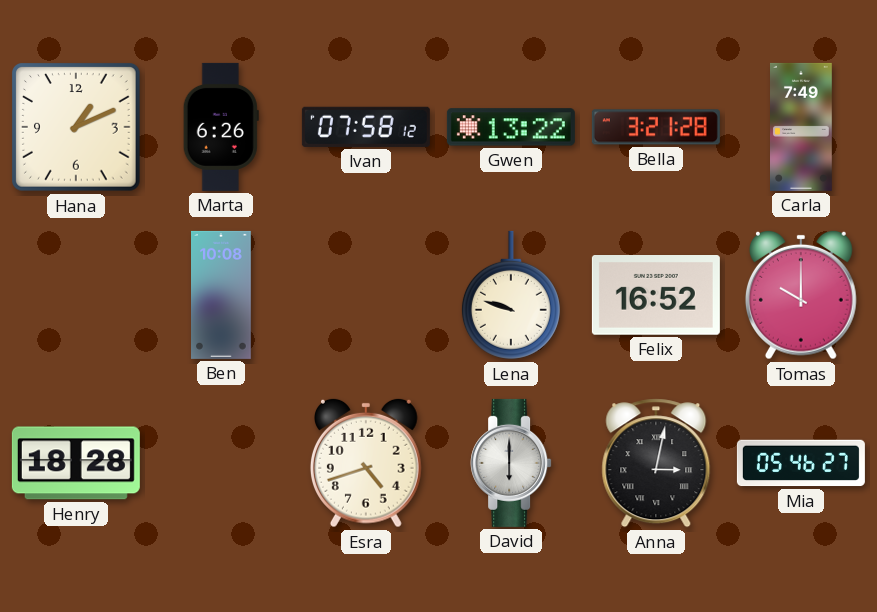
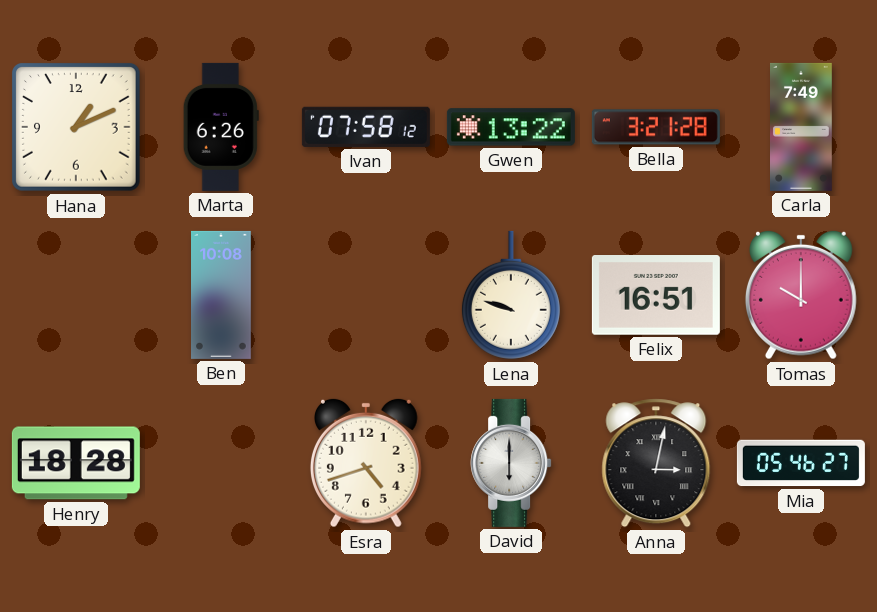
Felix: 16:52 -> 16:51 (656, 296)
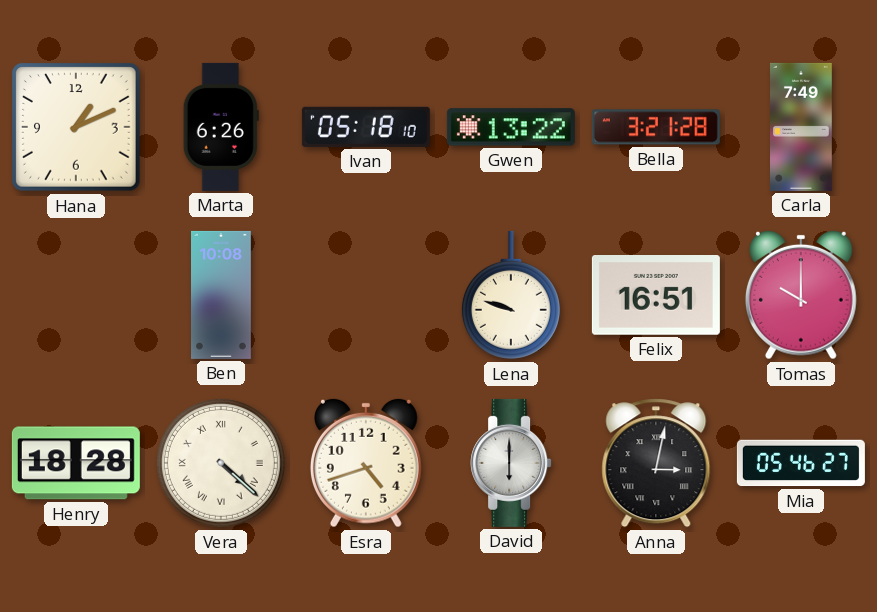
Ivan: 07:58 -> 05:18 (366, 127)
Vera: none -> 4:22 (221, 463)
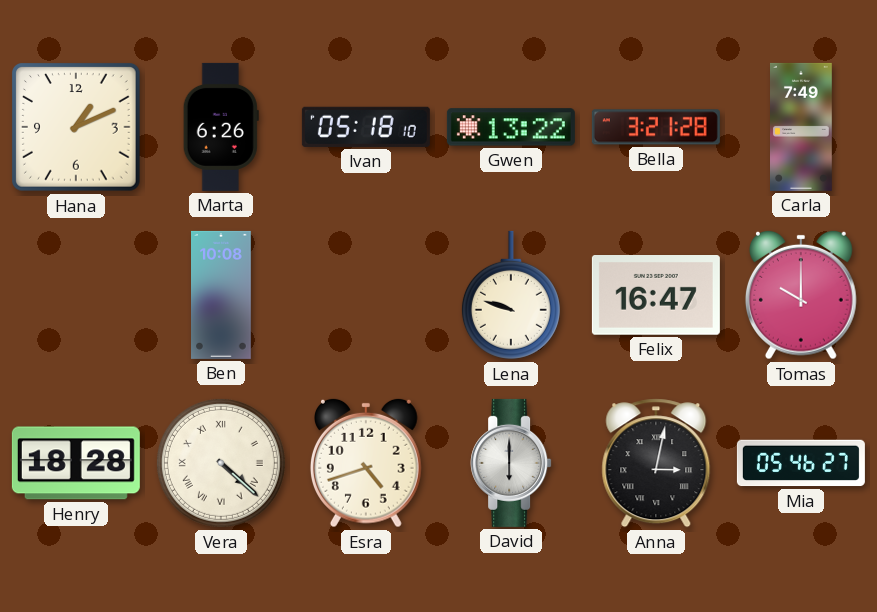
Felix: 16:51 -> 16:47 (656, 296)
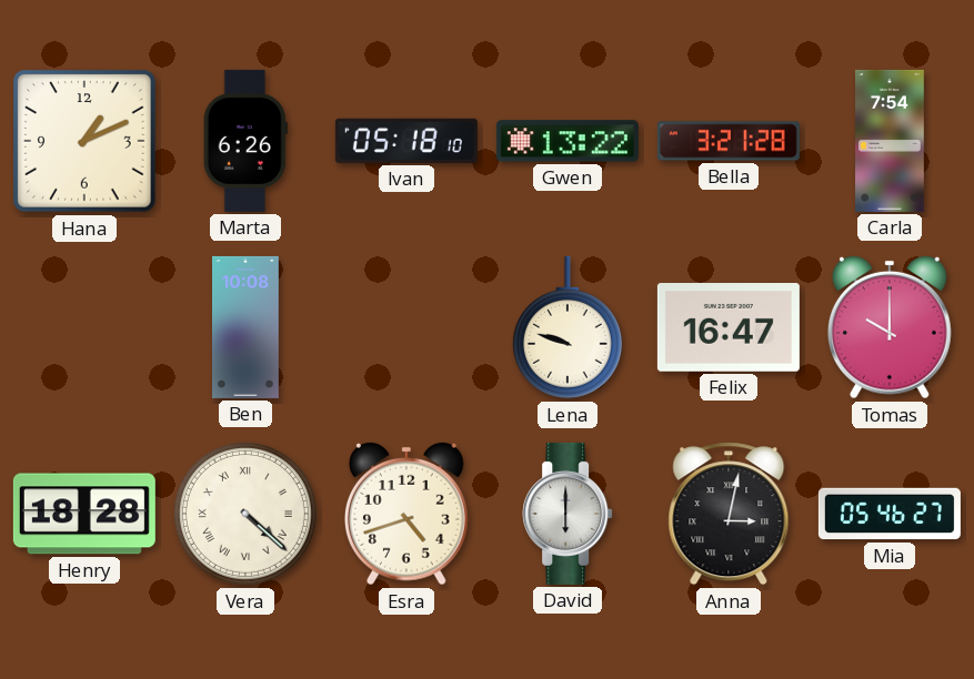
Carla: 7:49 -> 7:54 (891, 141)
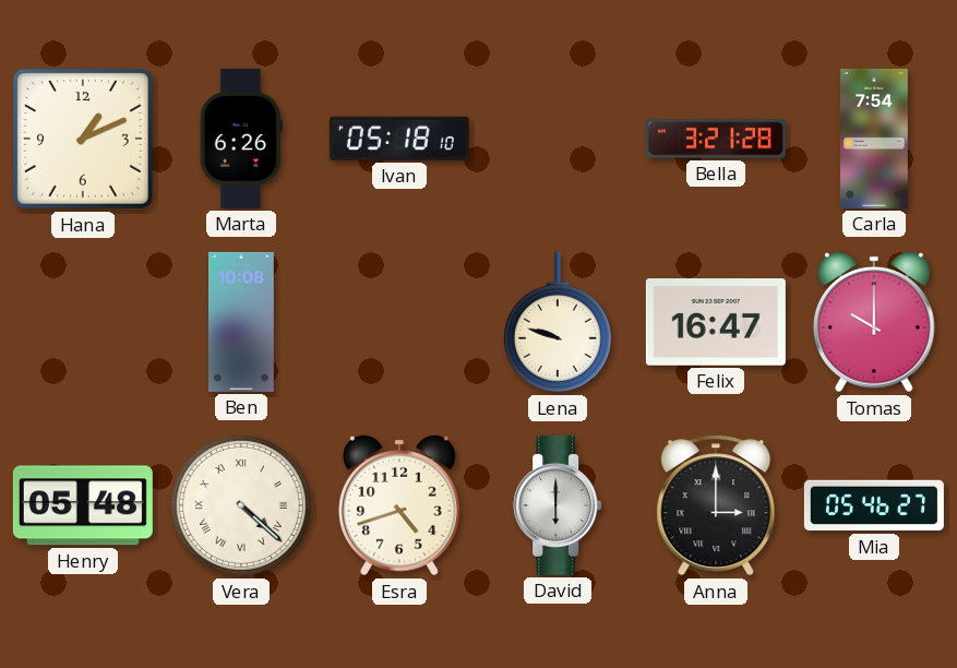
Gwen: 13:22 -> none (568, 141)
Henry: 18:28 -> 05:48 (83, 505)
Anna: 3:02 -> 3:00 (716, 505)
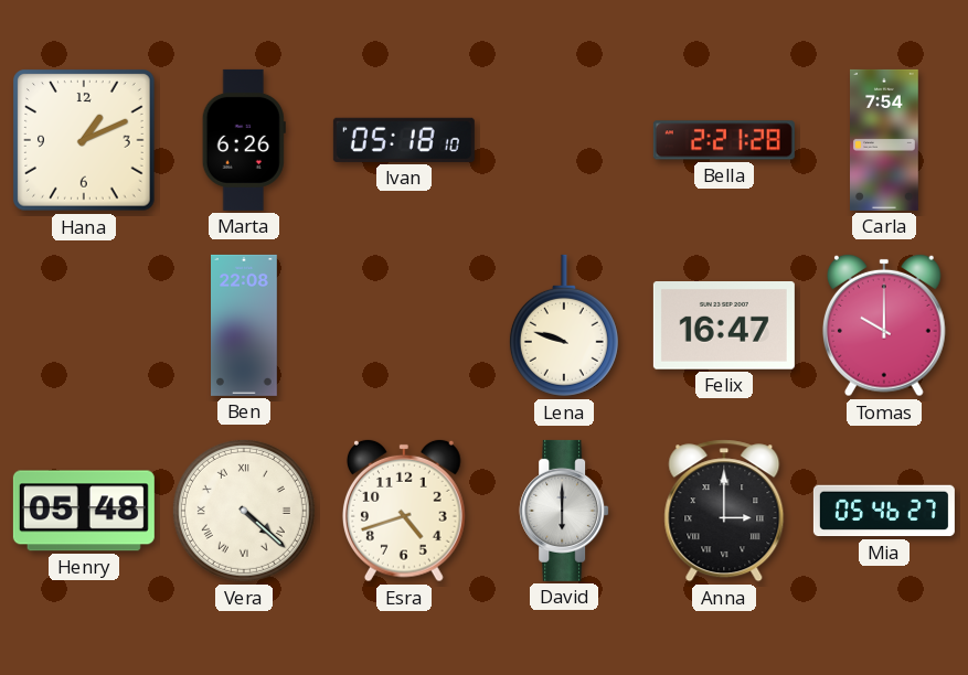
Bella: 3:21 -> 2:21 (724, 140)
Ben: 10:08 -> 22:08 (245, 325)
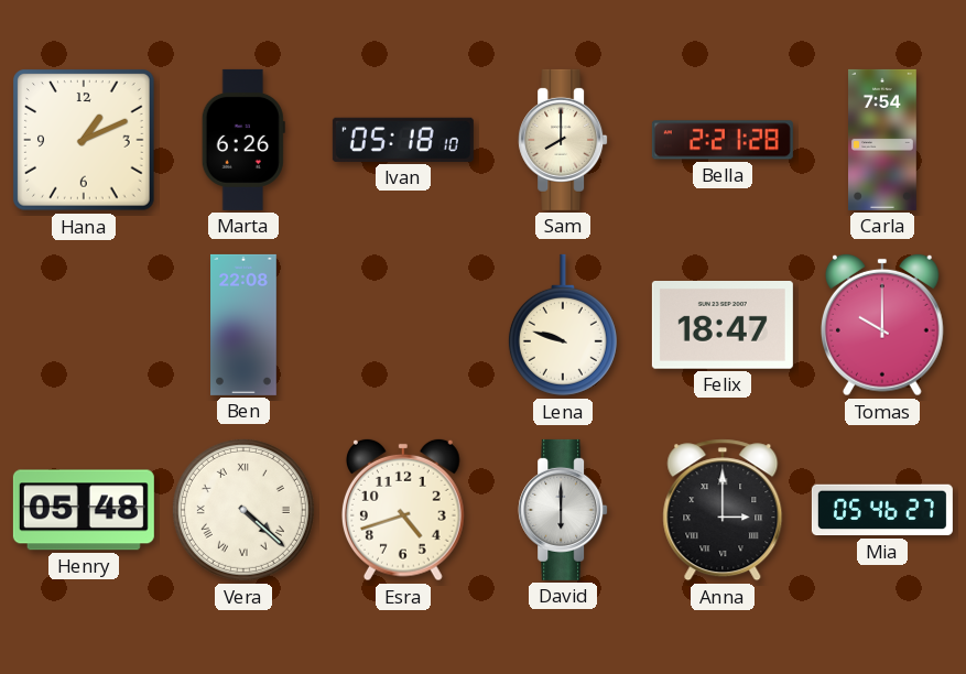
Sam: none -> 8:00 (563, 140)
Felix: 16:47 -> 18:47 (723, 326)
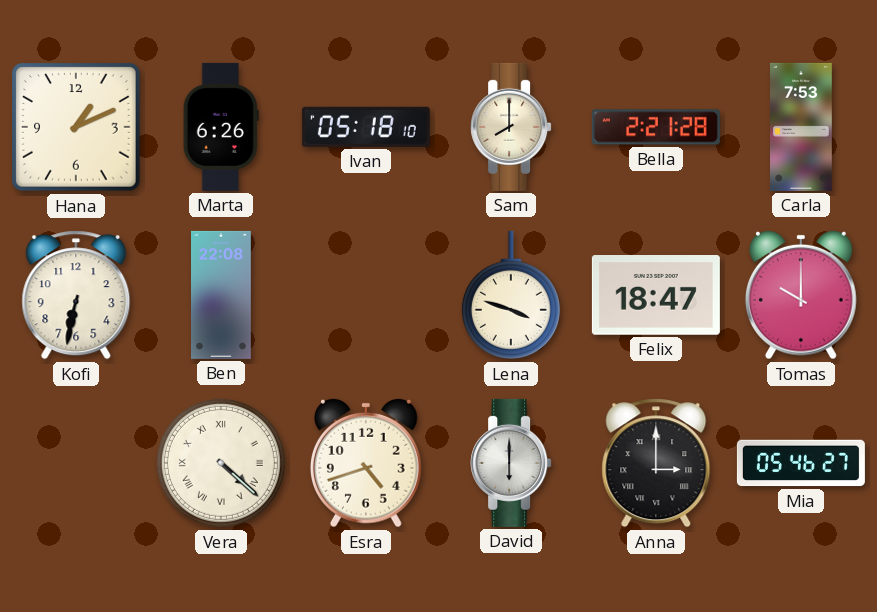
Carla: 7:54 -> 7:53 (802, 127)
Kofi: none -> 6:32 (76, 295)
Lena: 9:48 -> 3:48 (511, 295)
Henry: 05:48 -> none (84, 510)
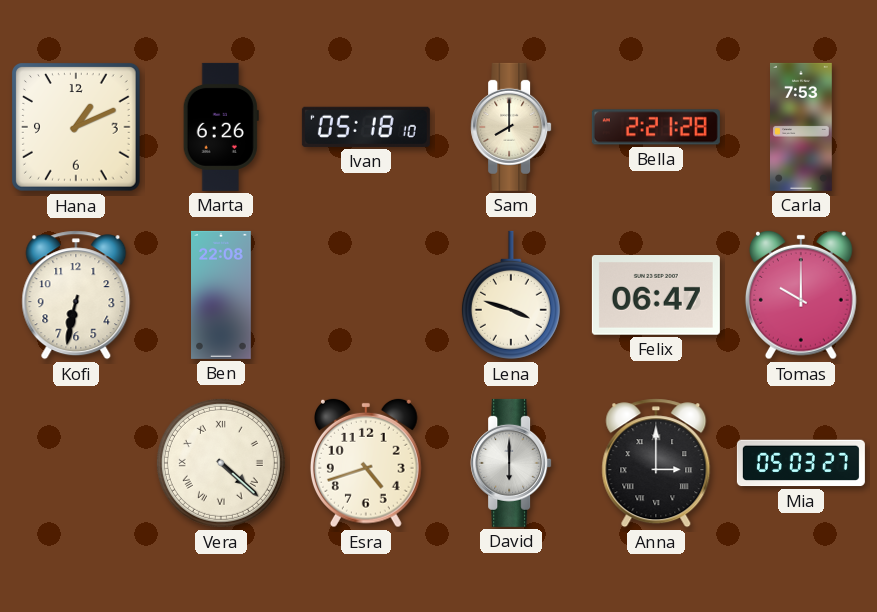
Felix: 18:47 -> 06:47 (656, 296)
Mia: 05:46 -> 05:03 (801, 463)
